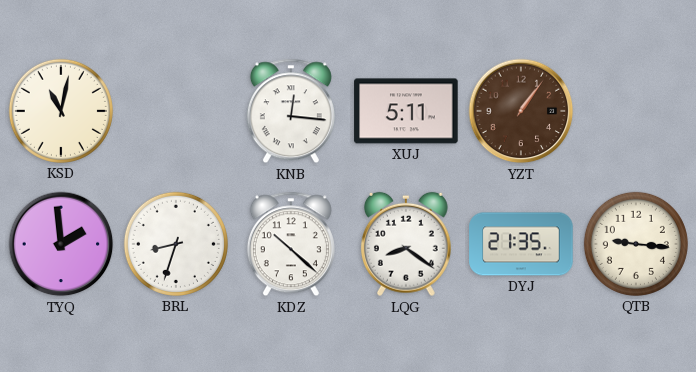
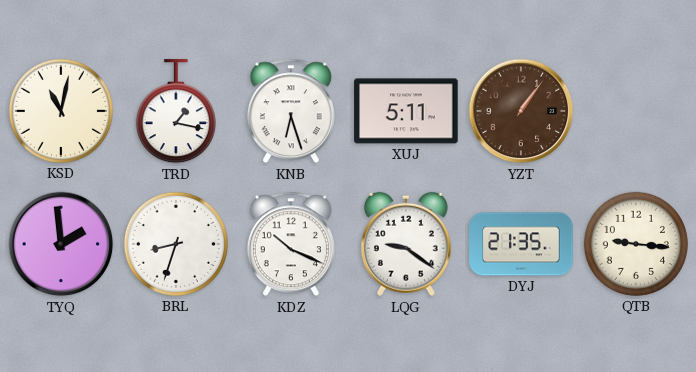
TRD: none -> 1:17 (176, 112)
KNB: 12:16 -> 6:27 (291, 111)
KDZ: 10:22 -> 10:19 (291, 244)
LQG: 8:21 -> 9:21 (406, 244)
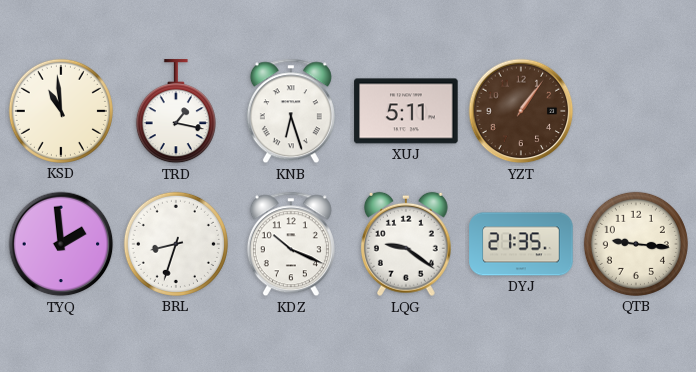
KSD: 11:02 -> 10:59 (61, 111)
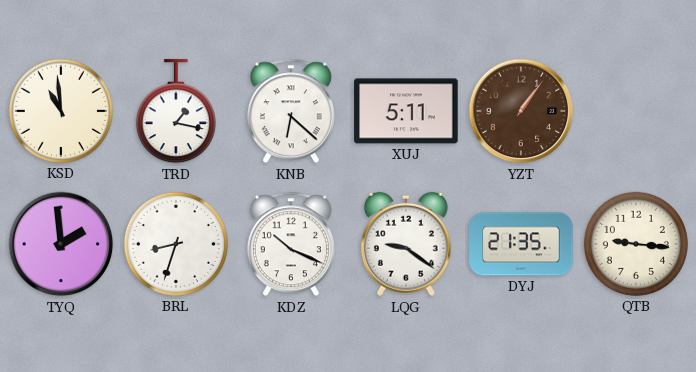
KNB: 6:27 -> 6:22 (291, 111)
